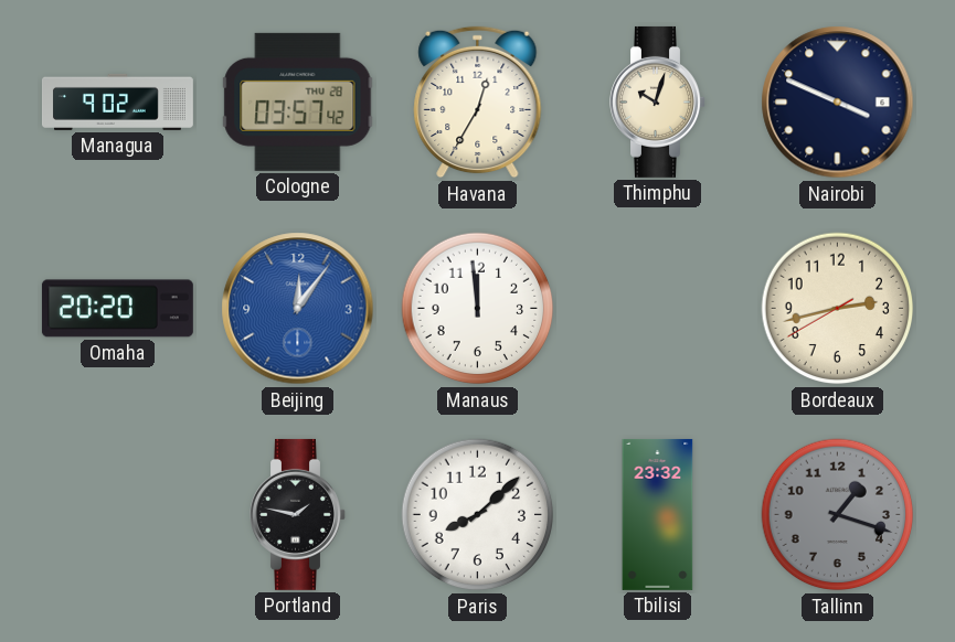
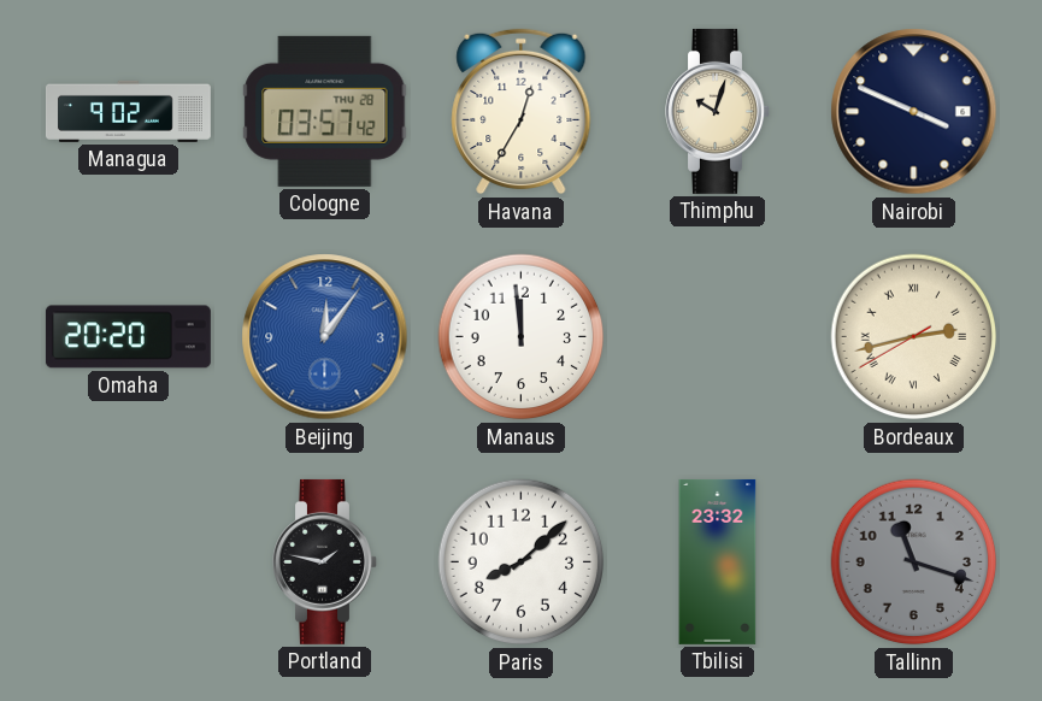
Bordeaux numerals: Arabic -> Roman (914, 337)
Tallinn: 1:18 -> 11:18 (914, 562)
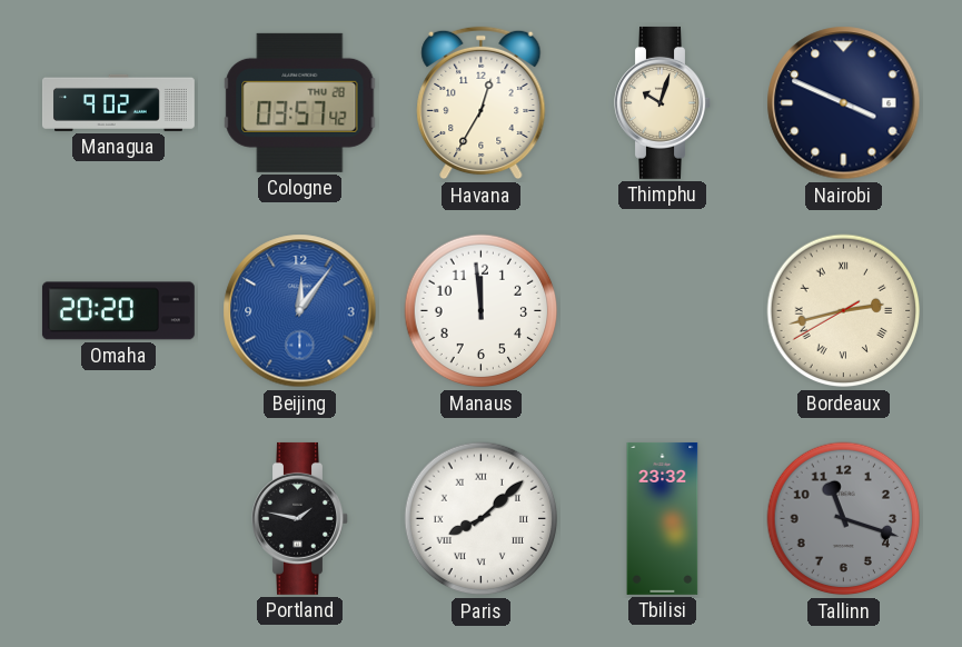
Paris numerals: Arabic -> Roman (482, 519)
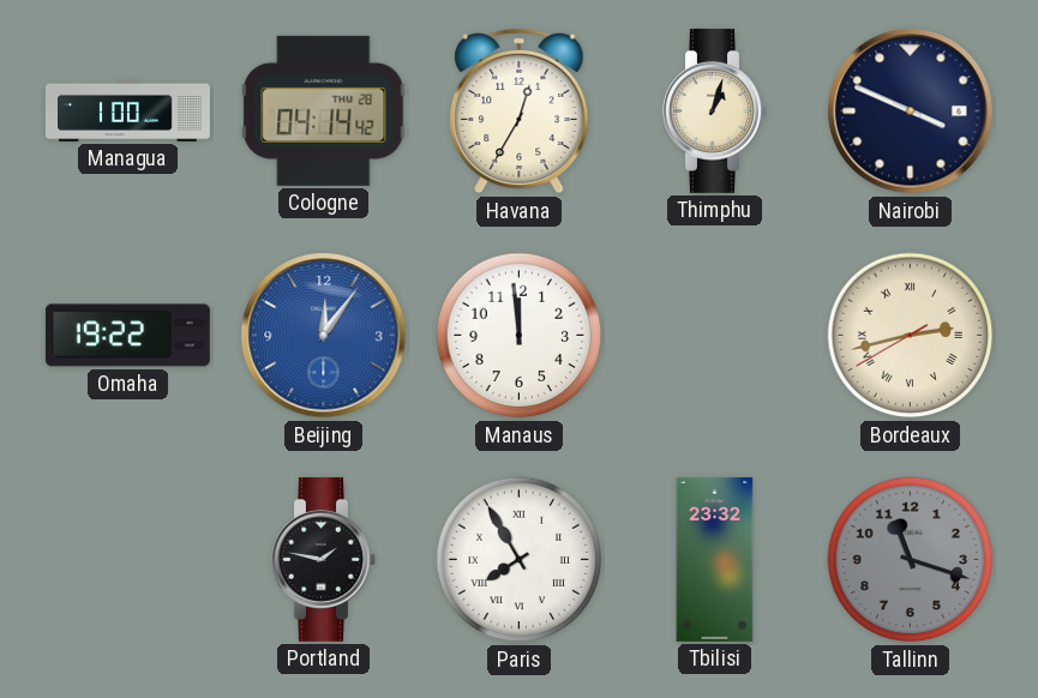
Managua: 9:02 -> 1:00 (127, 110)
Cologne: 03:57 -> 04:14 (324, 110)
Thimphu: 10:03 -> 1:03 (715, 110)
Omaha: 20:20 -> 19:22 (127, 336)
Paris: 8:08 -> 7:55 (520, 560)
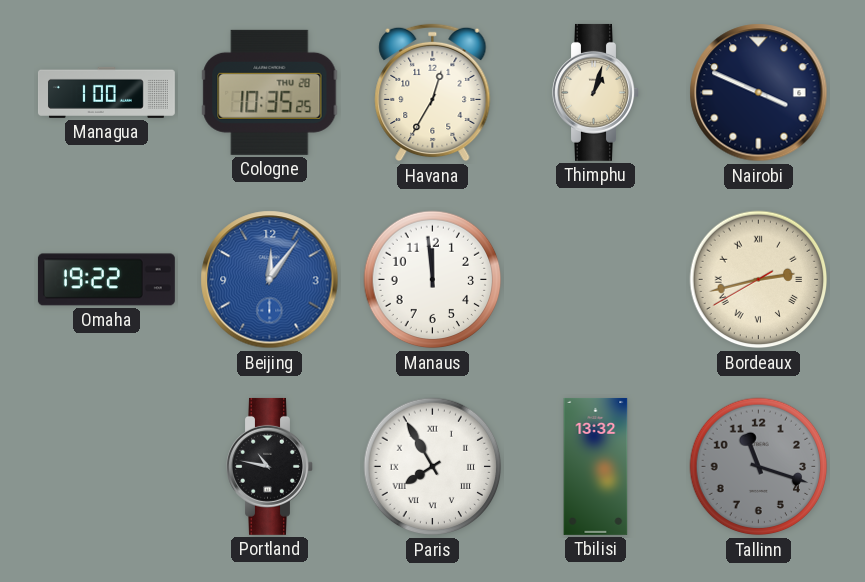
Cologne: 04:14 -> 10:35 (270, 92)
Portland: 1:47 -> 10:47 (270, 466)
Tbilisi: 23:32 -> 13:32 (596, 466)
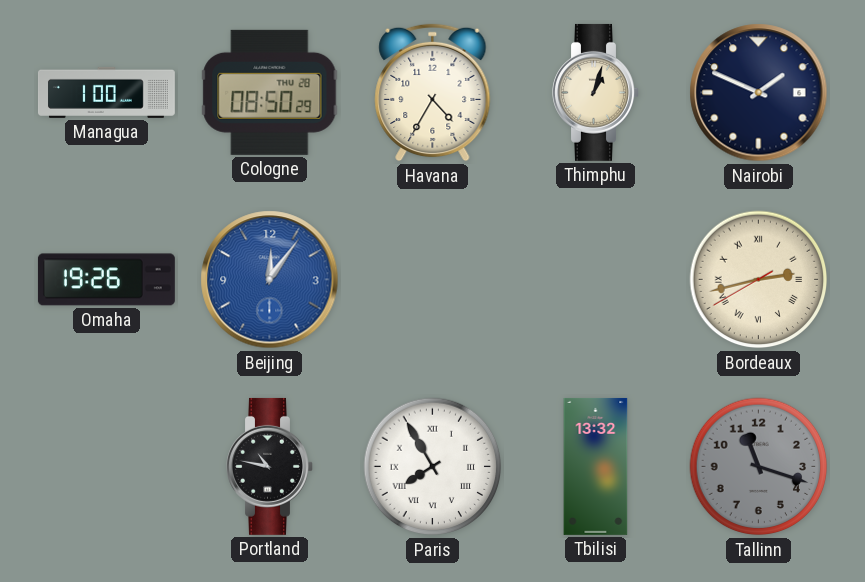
Cologne: 10:35 -> 08:50 (270, 92)
Havana: 12:35 -> 4:35 (433, 93)
Nairobi: 3:49 -> 1:49 (759, 93)
Omaha: 19:22 -> 19:26 (106, 280)
Manaus: 11:59 -> none (433, 280)
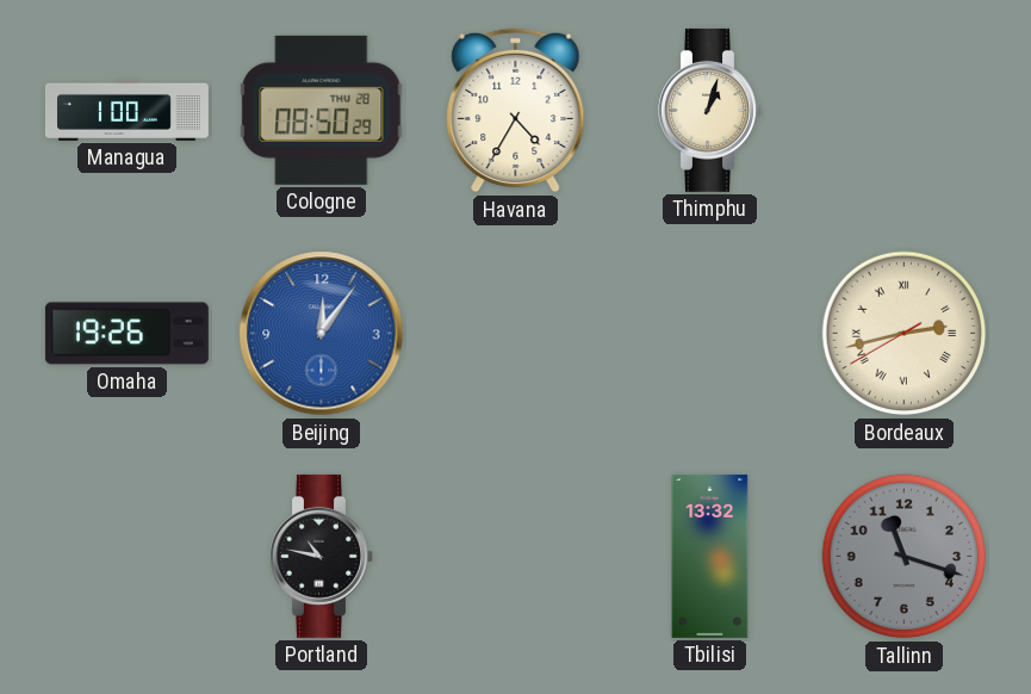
Nairobi: 1:49 -> none (759, 93)
Paris: 7:55 -> none (433, 467)
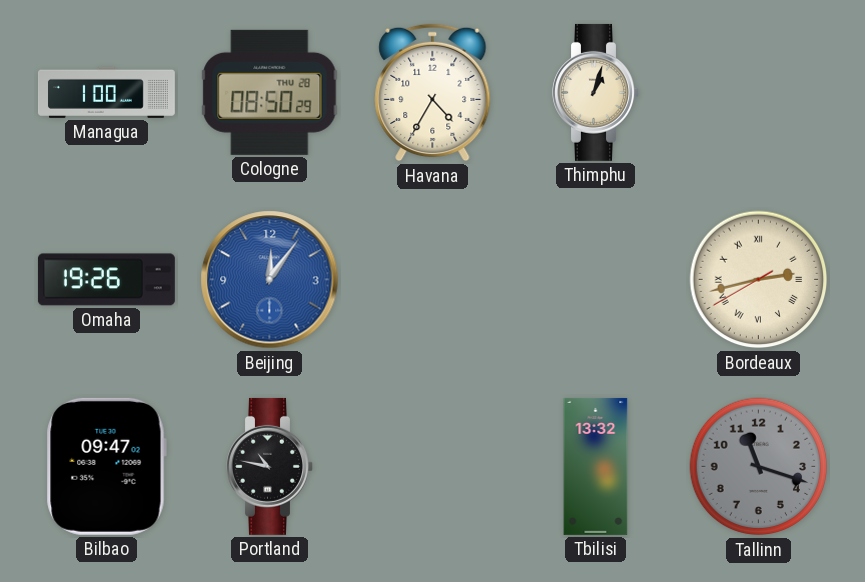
Bilbao: none -> 09:47 (106, 466)
